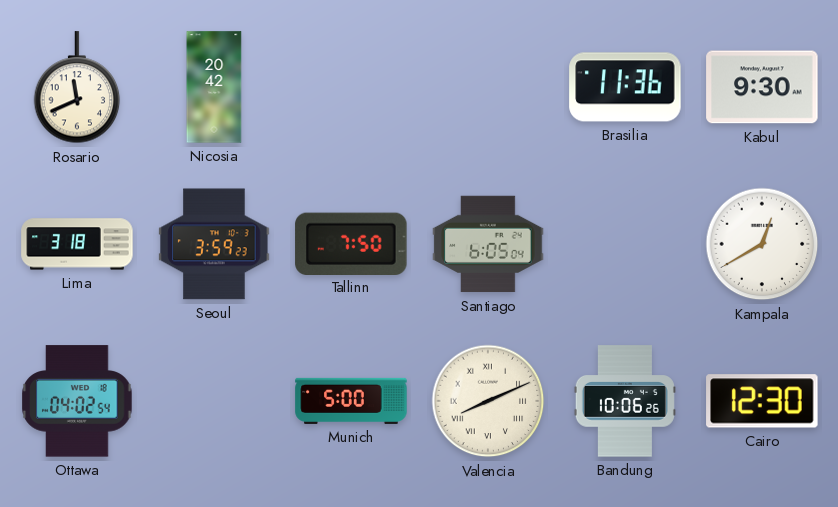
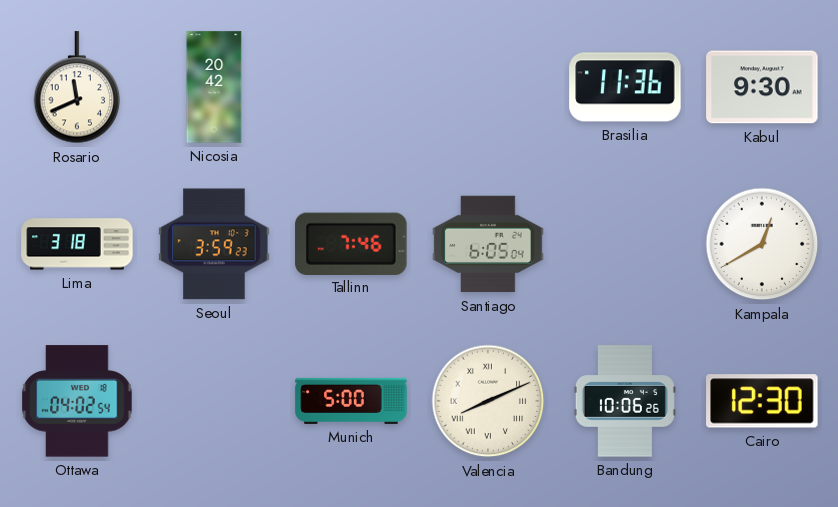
Tallinn: 7:50 -> 7:46 (351, 243)
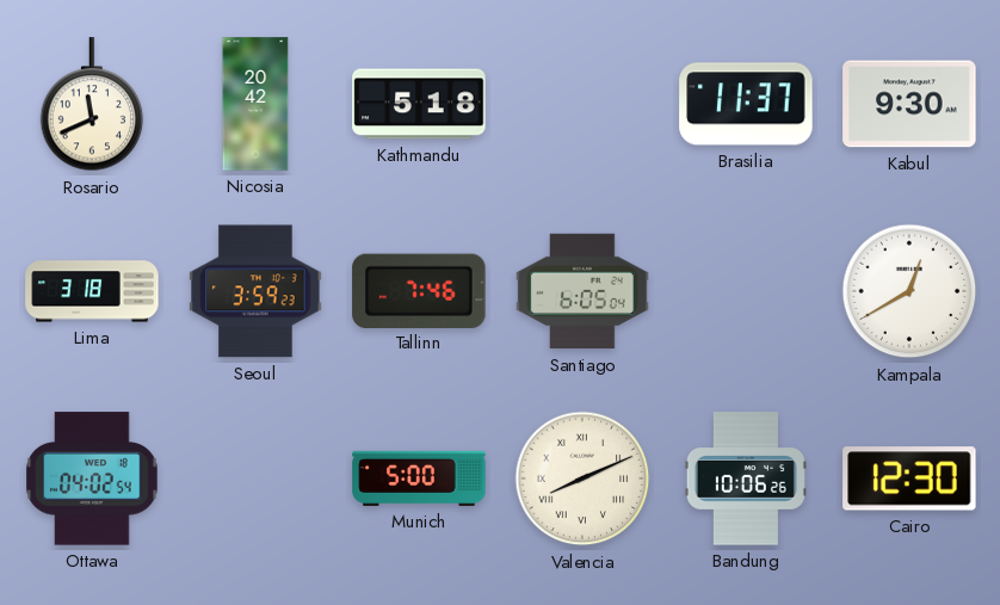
Kathmandu: none -> 5:18 (419, 104)
Brasilia: 11:36 -> 11:37 (746, 104)
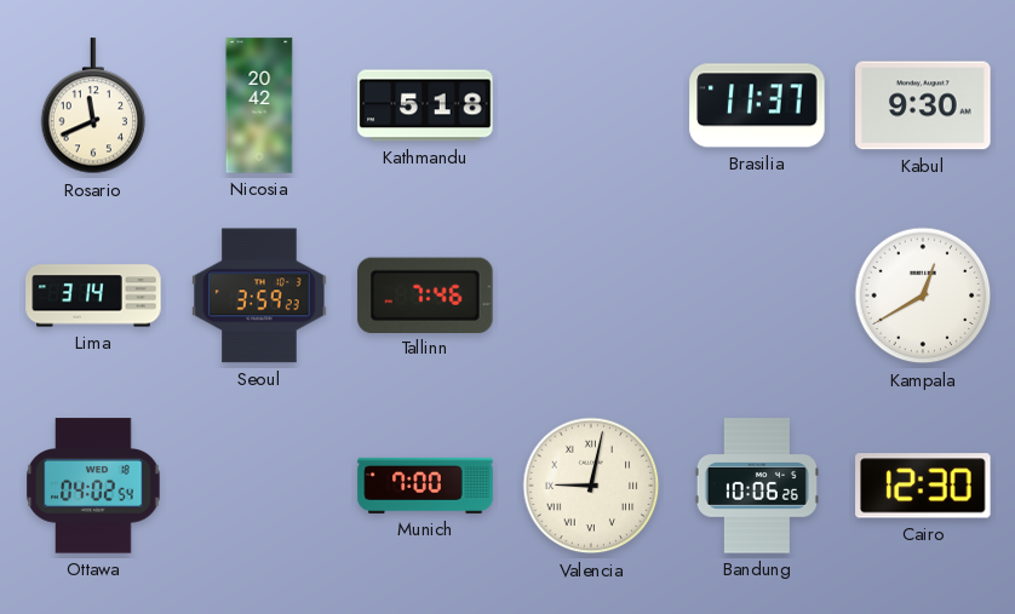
Lima: 3:18 -> 3:14 (93, 295)
Santiago: 6:05 -> none (582, 291)
Munich: 5:00 -> 7:00 (425, 486)
Valencia: 8:11 -> 9:02 (591, 486)
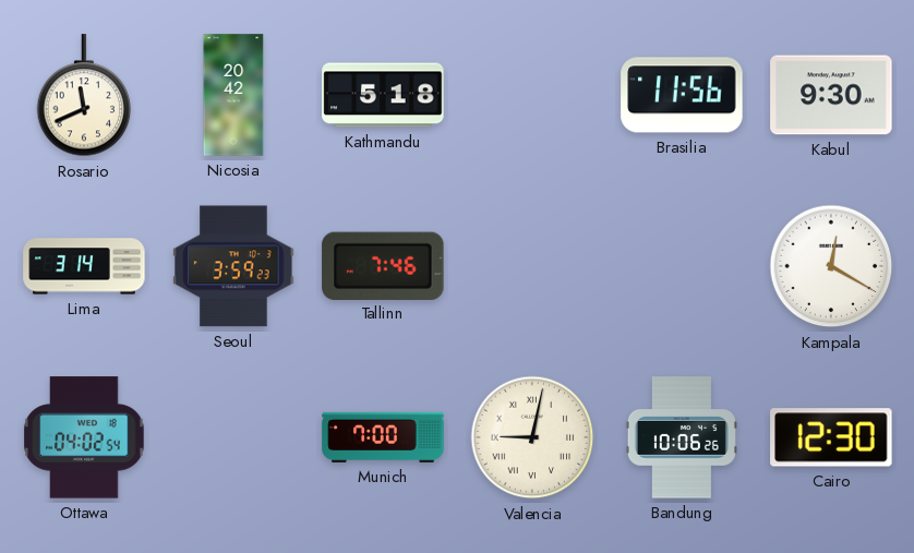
Brasilia: 11:37 -> 11:56 (682, 95)
Kampala: 12:40 -> 12:20 (831, 266)
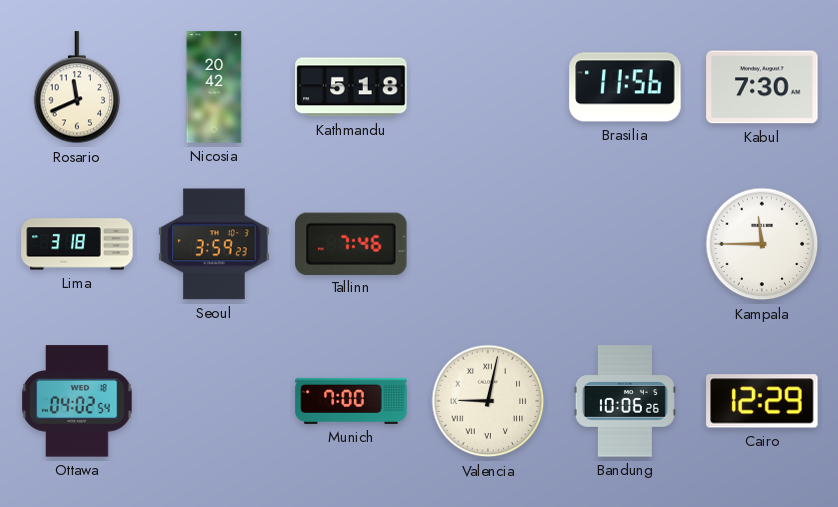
Kabul: 9:30 -> 7:30 (762, 87)
Lima: 3:14 -> 3:18 (77, 244)
Kampala: 12:20 -> 11:45 (762, 244)
Cairo: 12:30 -> 12:29 (762, 401)
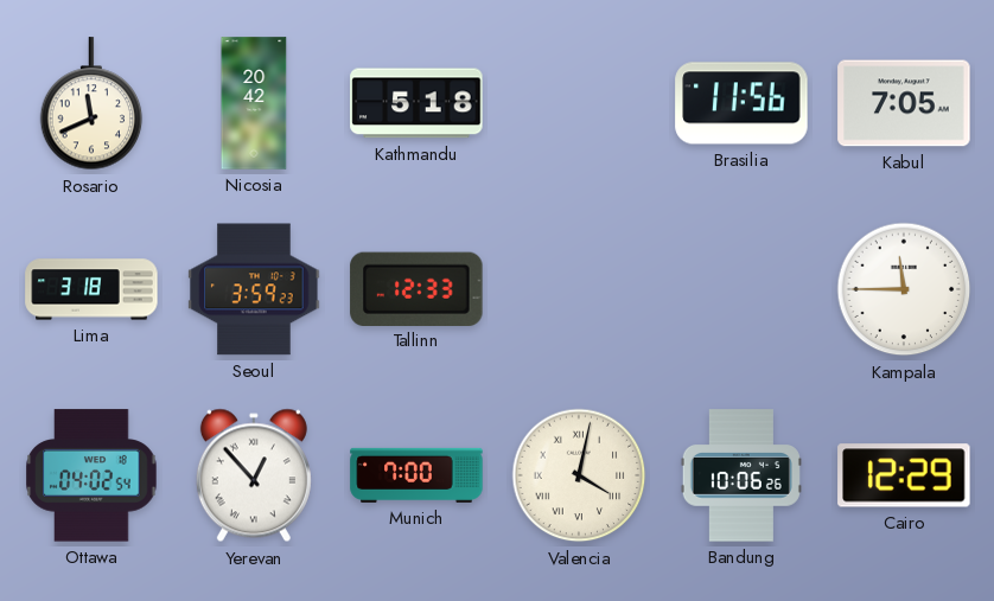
Kabul: 7:30 -> 7:05 (904, 103)
Tallinn: 7:46 -> 12:33 (416, 288)
Yerevan: none -> 12:53 (254, 475)
Valencia: 9:02 -> 4:02 (579, 475)
